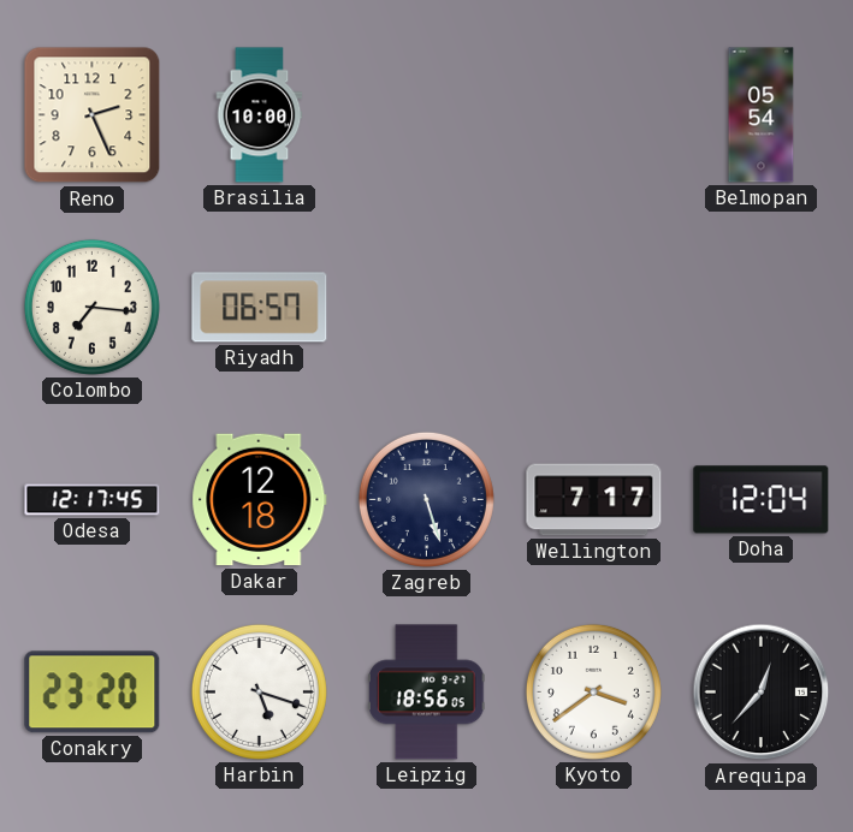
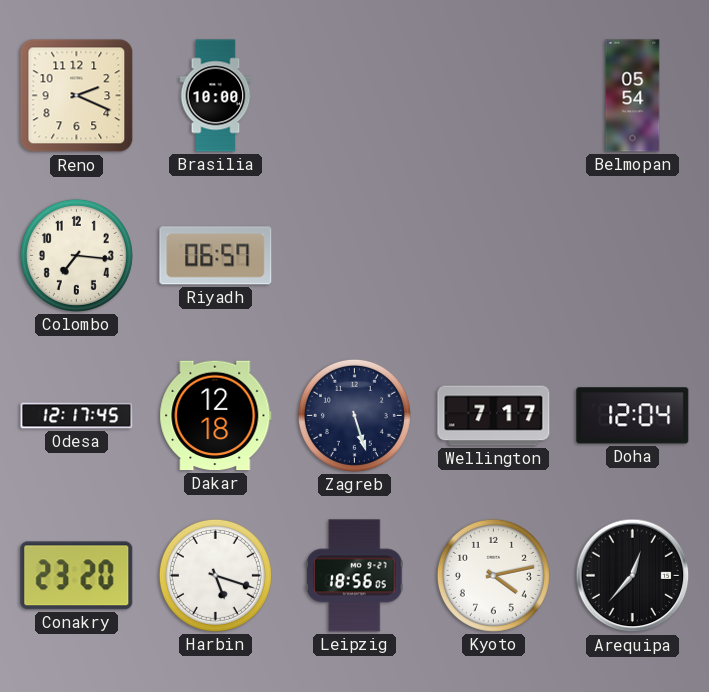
Reno: 2:26 -> 2:19 (77, 96)
Kyoto: 3:39 -> 4:13 (493, 575)
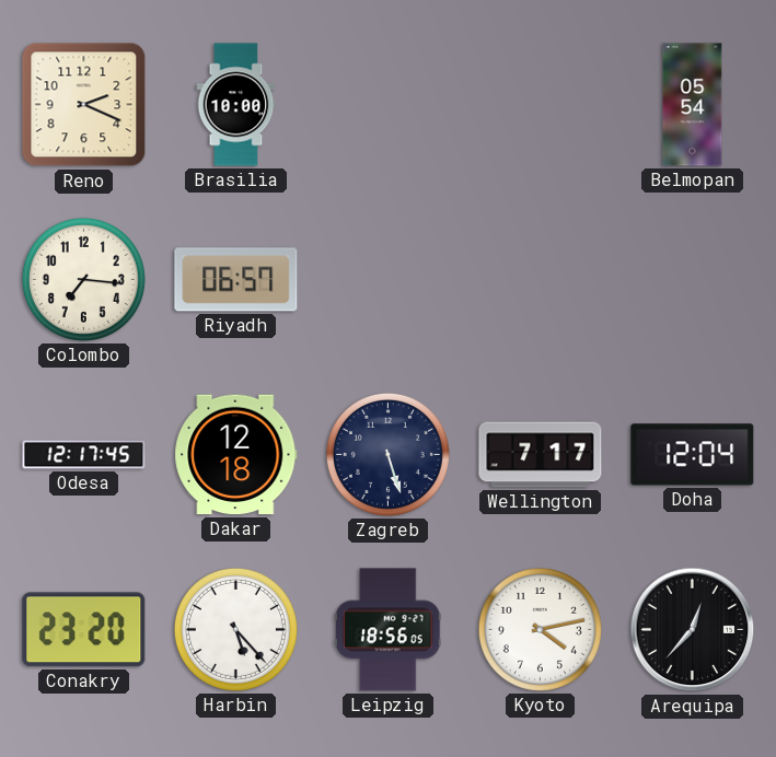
Harbin: 5:18 -> 5:23 (235, 629)
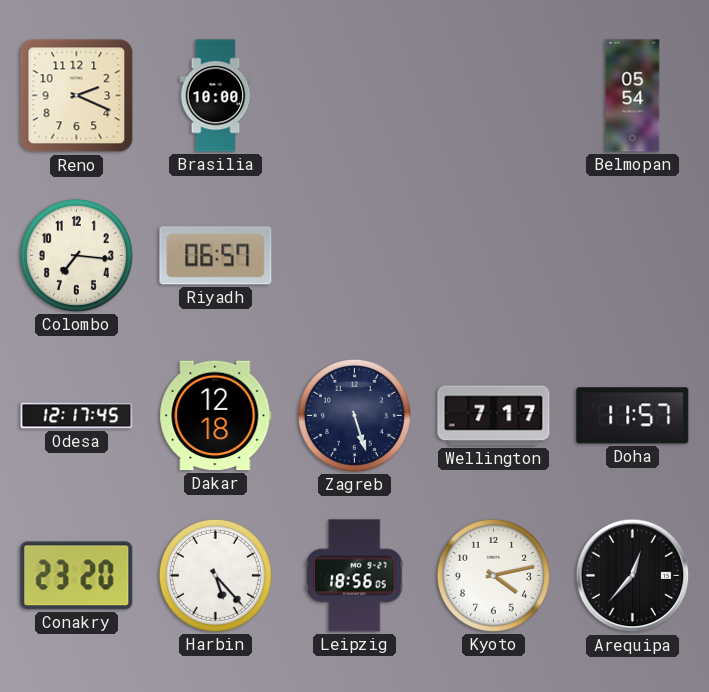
Doha: 12:04 -> 11:57 (633, 416)
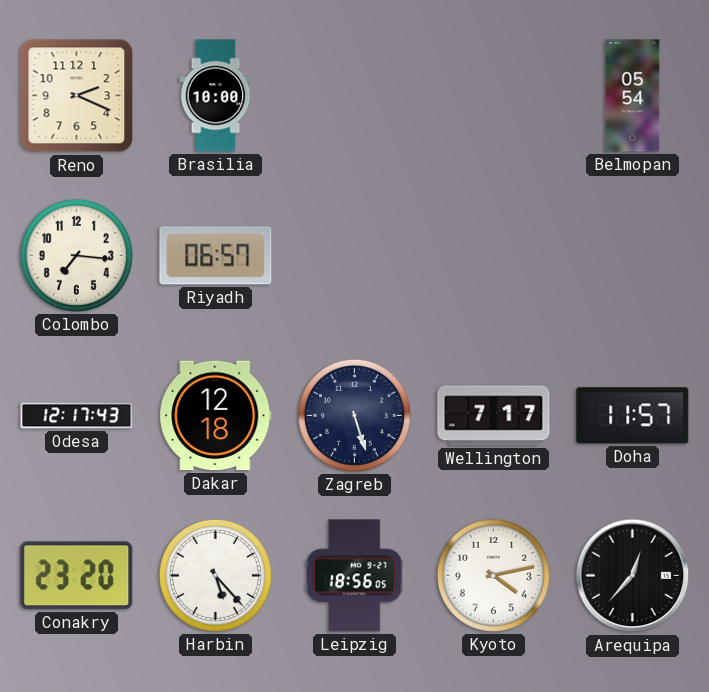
Odesa: 12:17:45 -> 12:17:43 (77, 416)
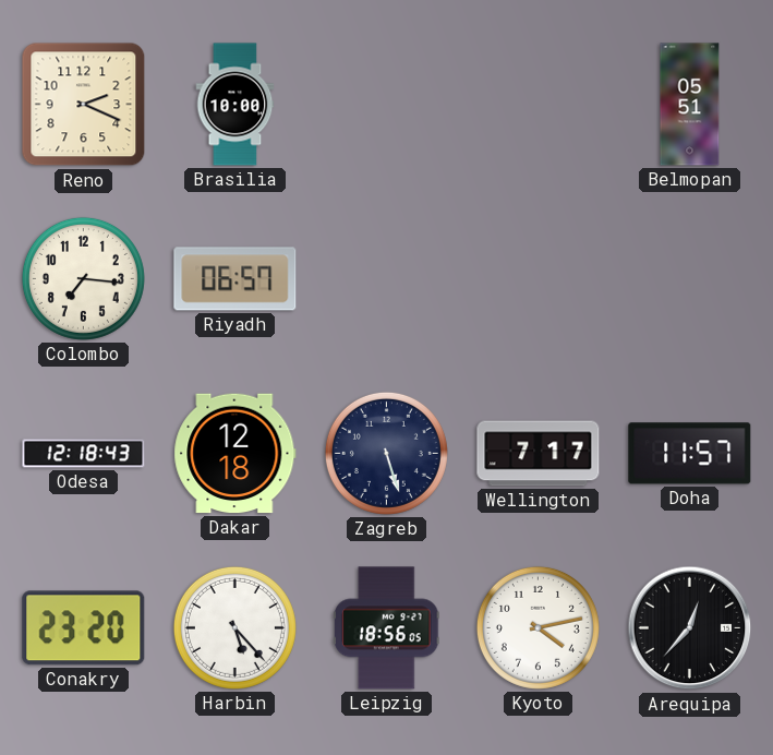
Belmopan: 05:54 -> 05:51 (690, 105)
Odesa: 12:17 -> 12:18 (84, 454)
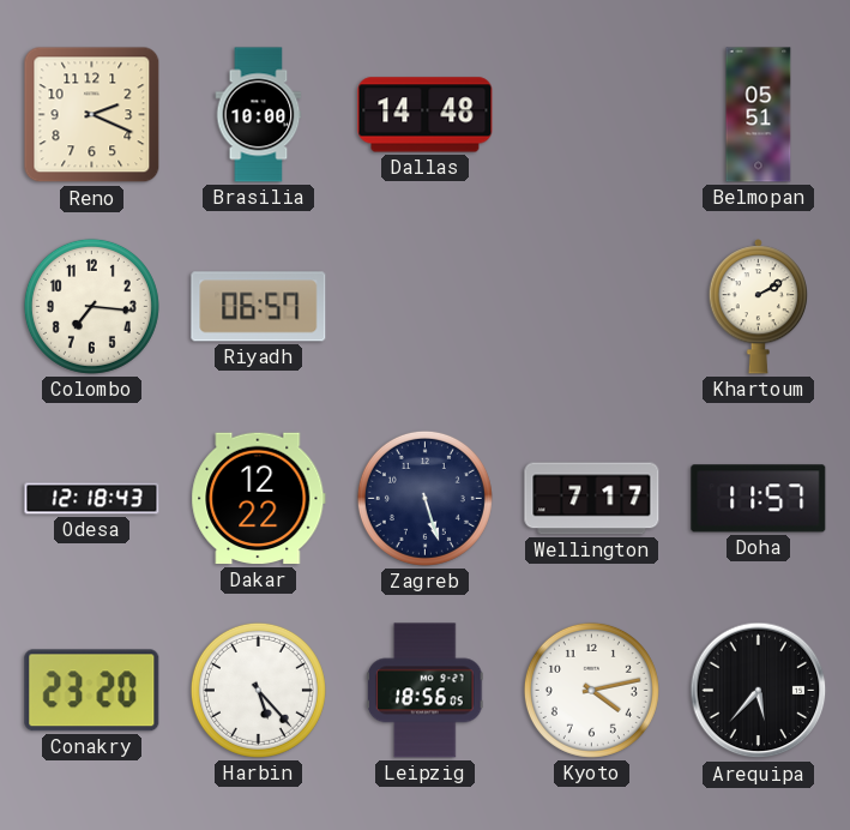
Dallas: none -> 14:48 (426, 115)
Khartoum: none -> 2:10 (758, 307)
Dakar: 12:18 -> 12:22 (259, 499)
Arequipa: 12:37 -> 5:37 (759, 691)
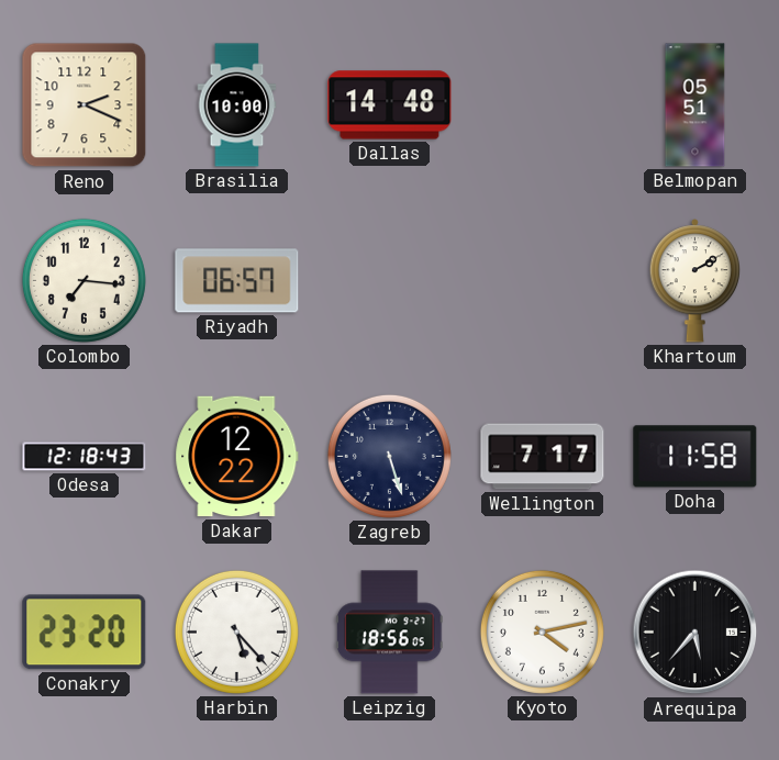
Doha: 11:57 -> 11:58 (695, 457)
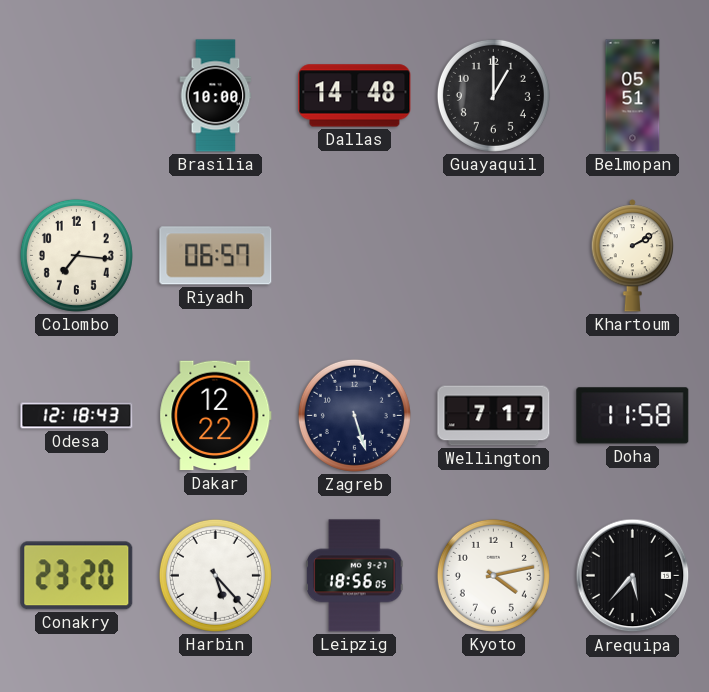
Reno: 2:19 -> none (85, 105)
Guayaquil: none -> 1:00 (493, 95)
